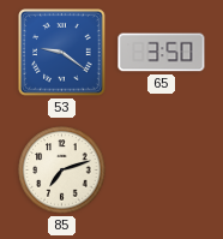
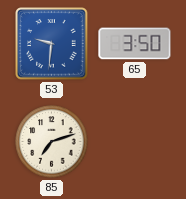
53: 9:21 -> 9:31 (52, 44)
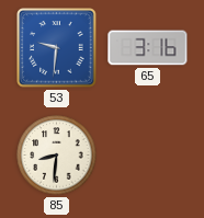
65: 3:50 -> 3:16 (148, 48)
85: 7:12 -> 8:31 (57, 156)
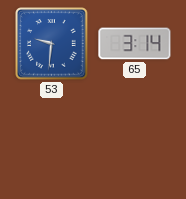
65: 3:16 -> 3:14 (135, 44)
85: 8:31 -> none (57, 156)
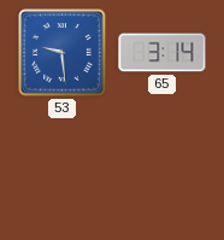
53: 9:31 -> 9:29 (63, 53)
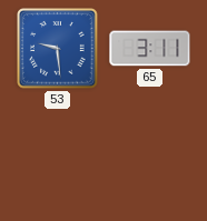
65: 3:14 -> 3:11 (150, 49)
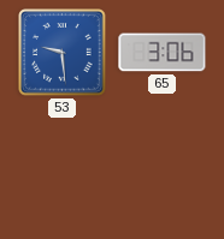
65: 3:11 -> 3:06 (163, 53)
